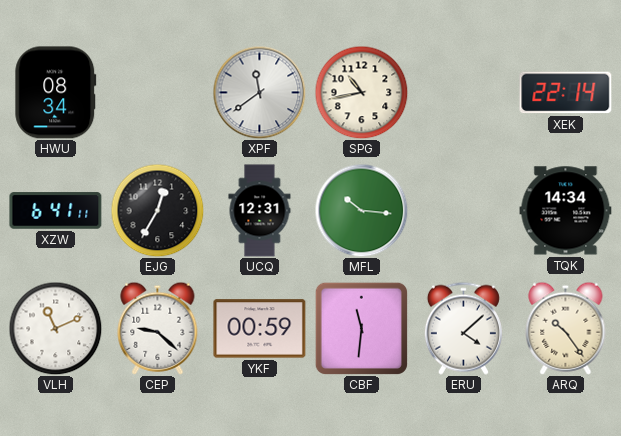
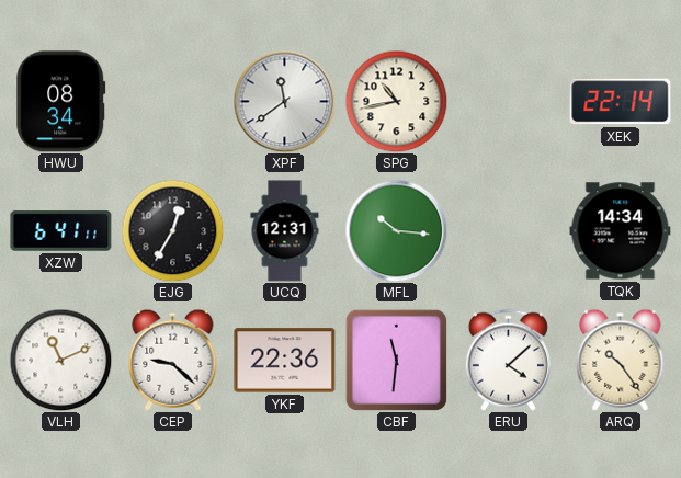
YKF: 00:59 -> 22:36 (285, 361)
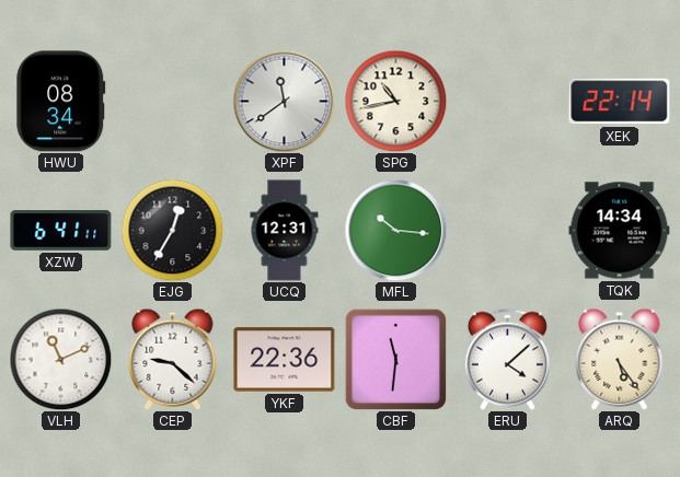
ARQ: 10:24 -> 5:24 (620, 359)
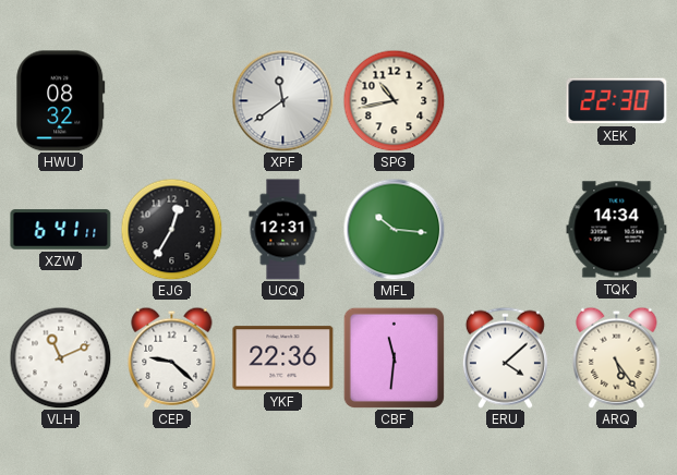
HWU: 08:34 -> 08:32 (61, 101)
XEK: 22:14 -> 22:30 (617, 101)
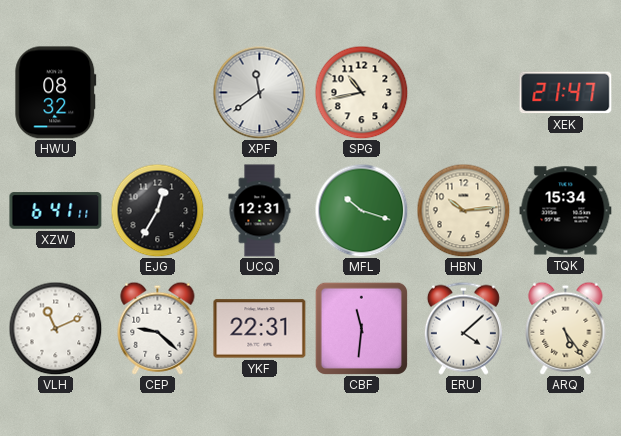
XEK: 22:30 -> 21:47 (566, 93)
MFL: 10:16 -> 10:18 (361, 210)
HBN: none -> 10:14 (463, 210)
TQK: 14:34 -> 15:34 (566, 211)
YKF: 22:36 -> 22:31 (260, 329)
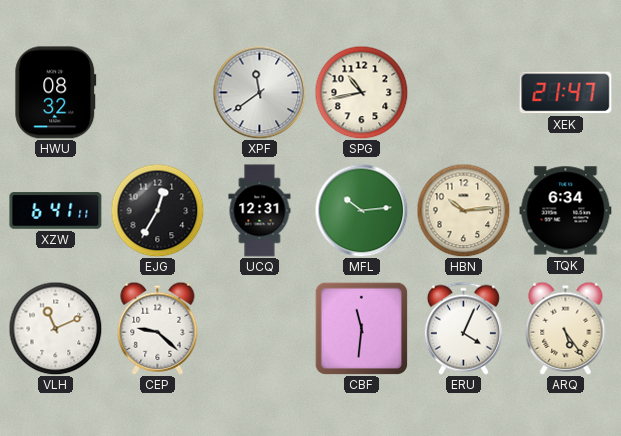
MFL: 10:18 -> 10:14 (361, 210)
TQK: 15:34 -> 6:34 (566, 211)
YKF: 22:31 -> none (260, 329)
ERU: 4:08 -> 4:04 (463, 328)
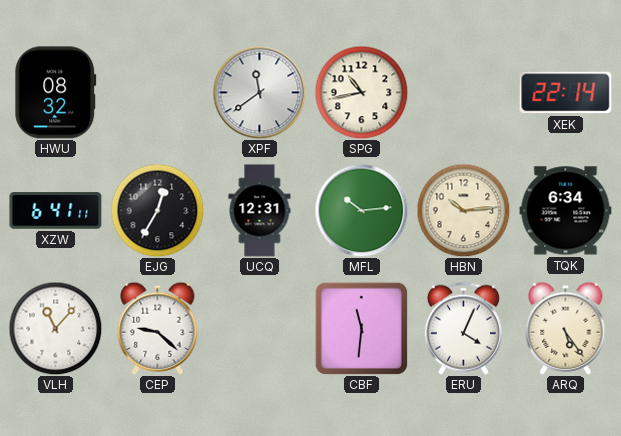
XEK: 21:47 -> 22:14 (566, 93)
VLH: 11:11 -> 11:07 (55, 328)
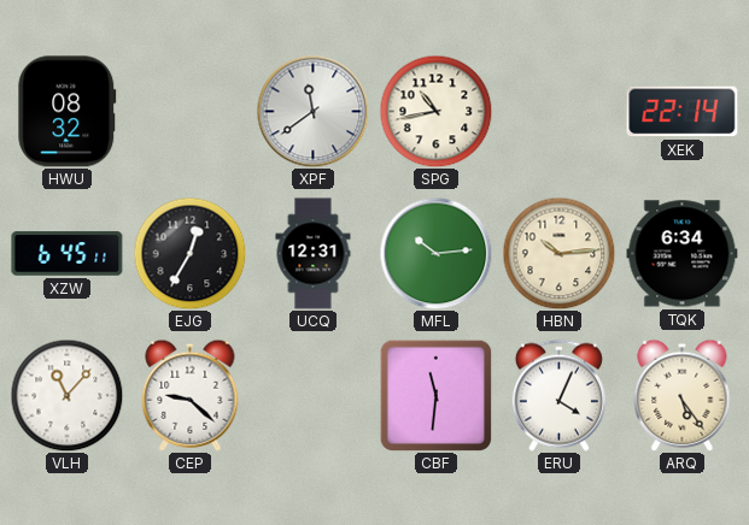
XZW: 6:41 -> 6:45 (68, 254)
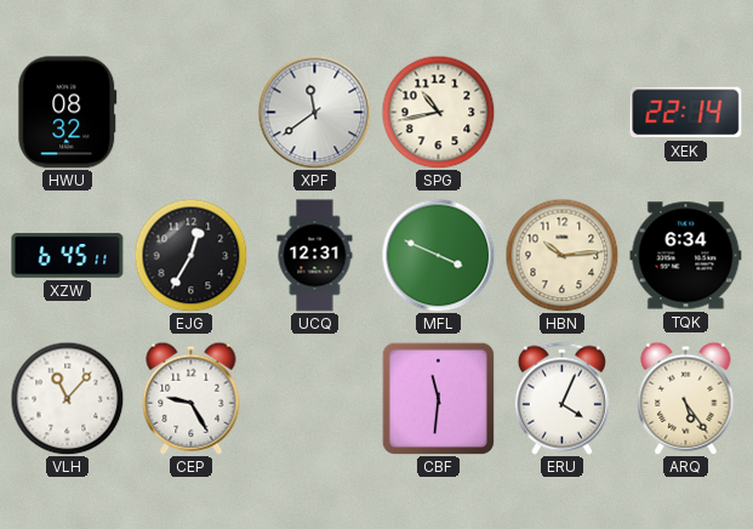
MFL: 10:14 -> 3:49 (438, 255)
CEP: 9:22 -> 9:25 (192, 398)
